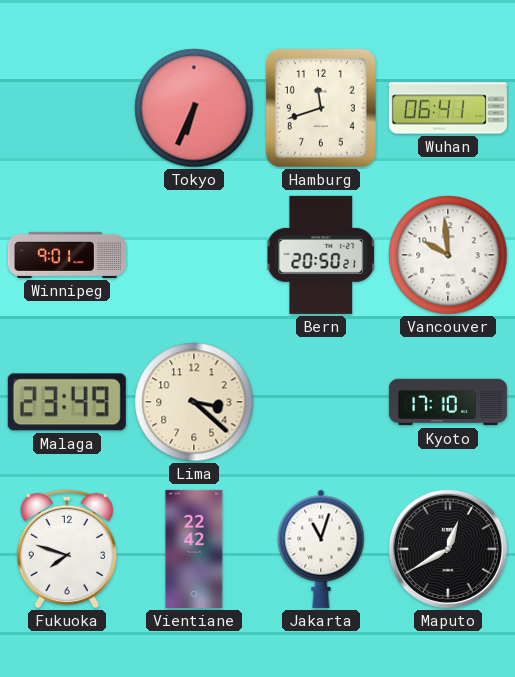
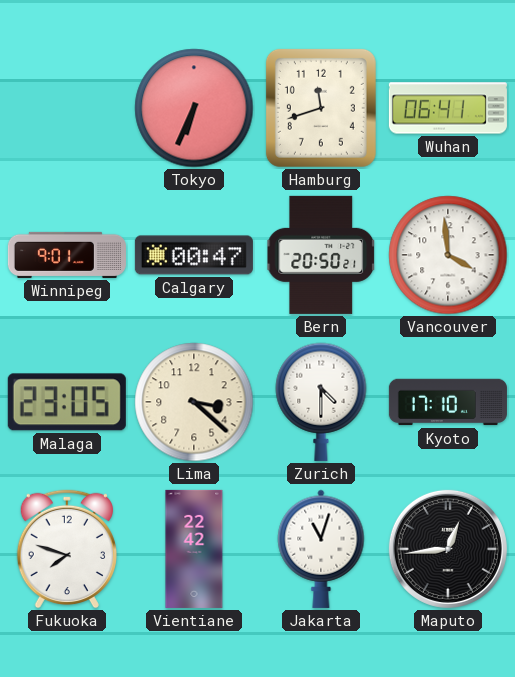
Calgary: none -> 00:47 (194, 255)
Vancouver: 9:59 -> 3:59 (448, 255)
Malaga: 23:49 -> 23:05 (67, 402)
Zurich: none -> 4:30 (321, 402)
Maputo: 12:40 -> 12:44 (448, 549)
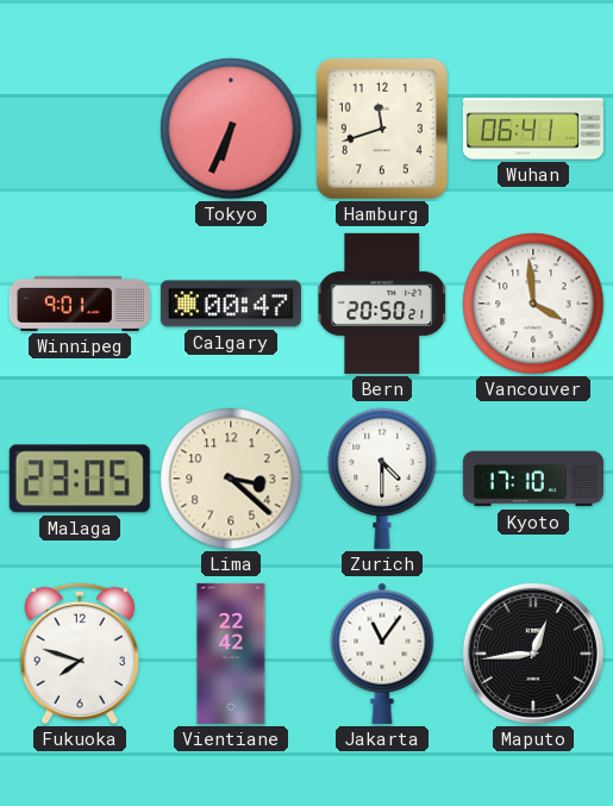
Jakarta: 11:03 -> 11:06 (382, 654)
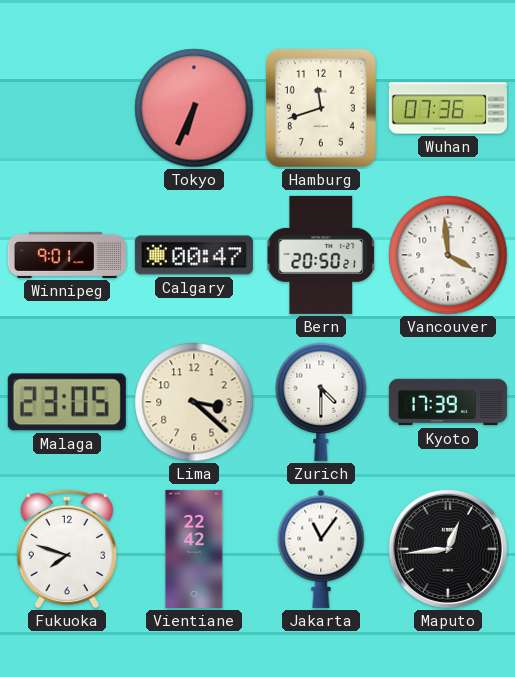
Wuhan: 06:41 -> 07:36 (448, 108)
Kyoto: 17:10 -> 17:39 (448, 402)
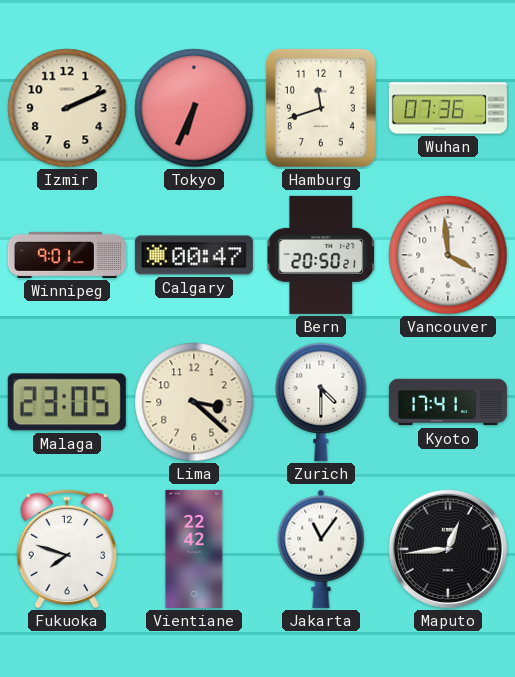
Izmir: none -> 2:11 (67, 108)
Kyoto: 17:39 -> 17:41 (448, 402)
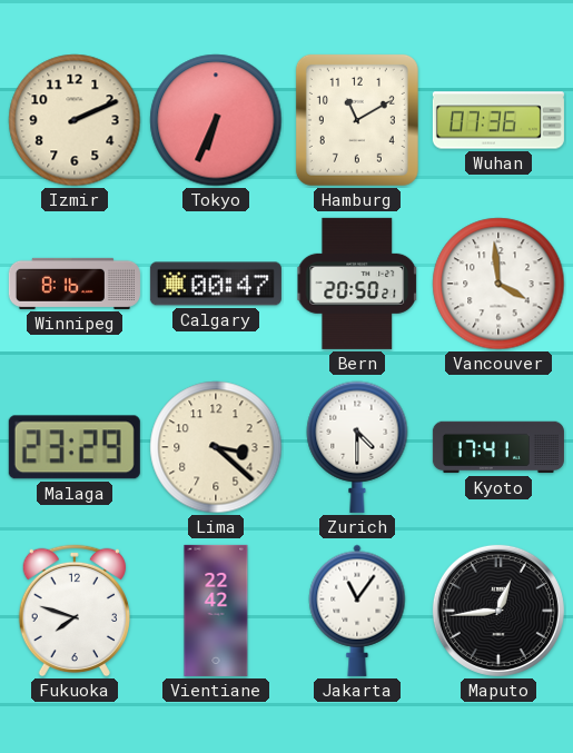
Hamburg: 11:42 -> 11:10 (357, 120)
Winnipeg: 9:01 -> 8:16 (75, 284)
Malaga: 23:05 -> 23:29 (75, 447)
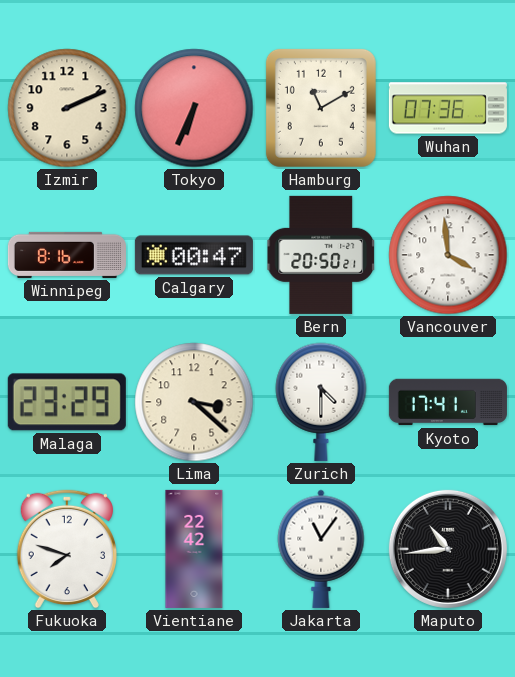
Maputo: 12:44 -> 10:44 (448, 549)
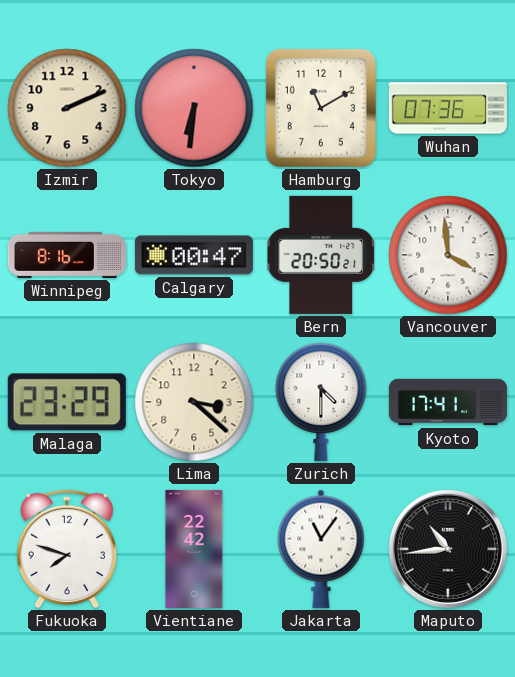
Tokyo: 6:34 -> 6:31 (194, 108)
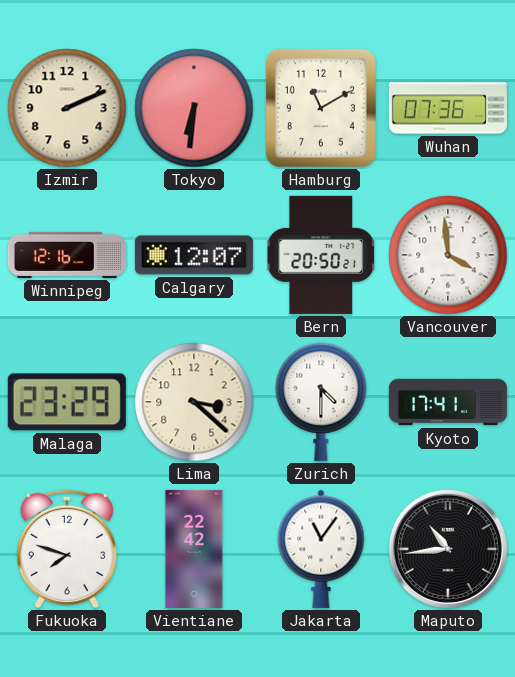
Winnipeg: 8:16 -> 12:16 (67, 255)
Calgary: 00:47 -> 12:07 (194, 255)
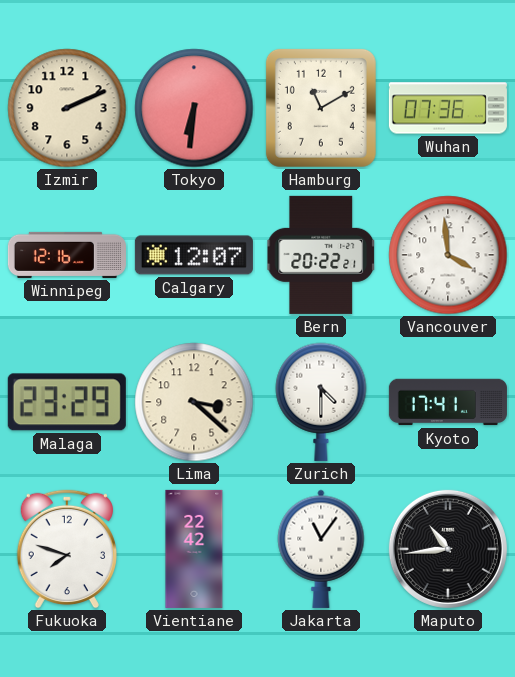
Bern: 20:50 -> 20:22 (321, 255)
